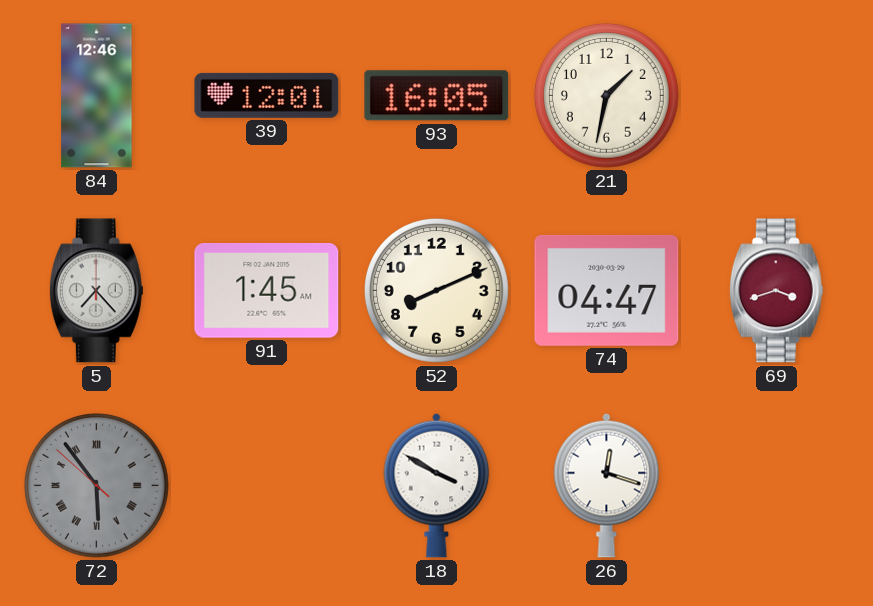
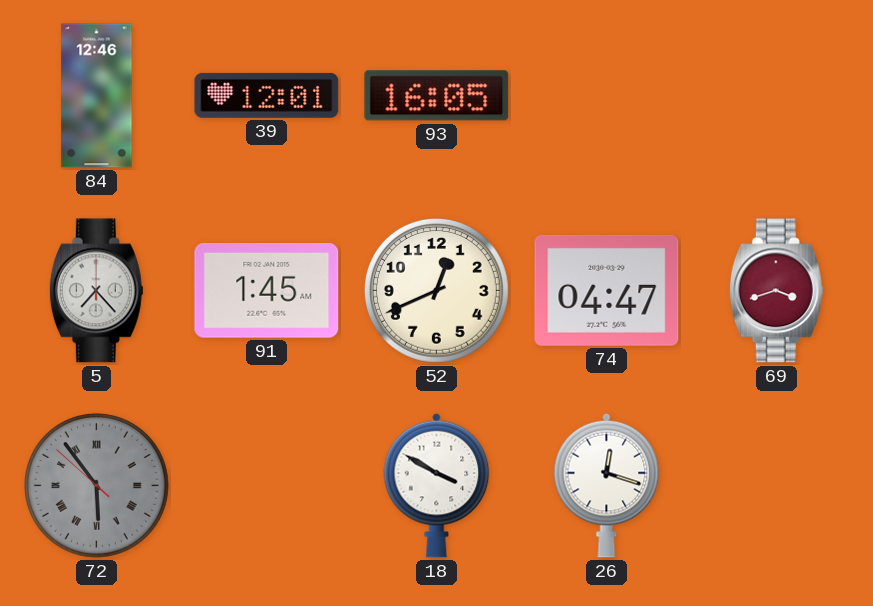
21: 1:32 -> none (606, 95)
52: 8:11 -> 12:41 (436, 290)
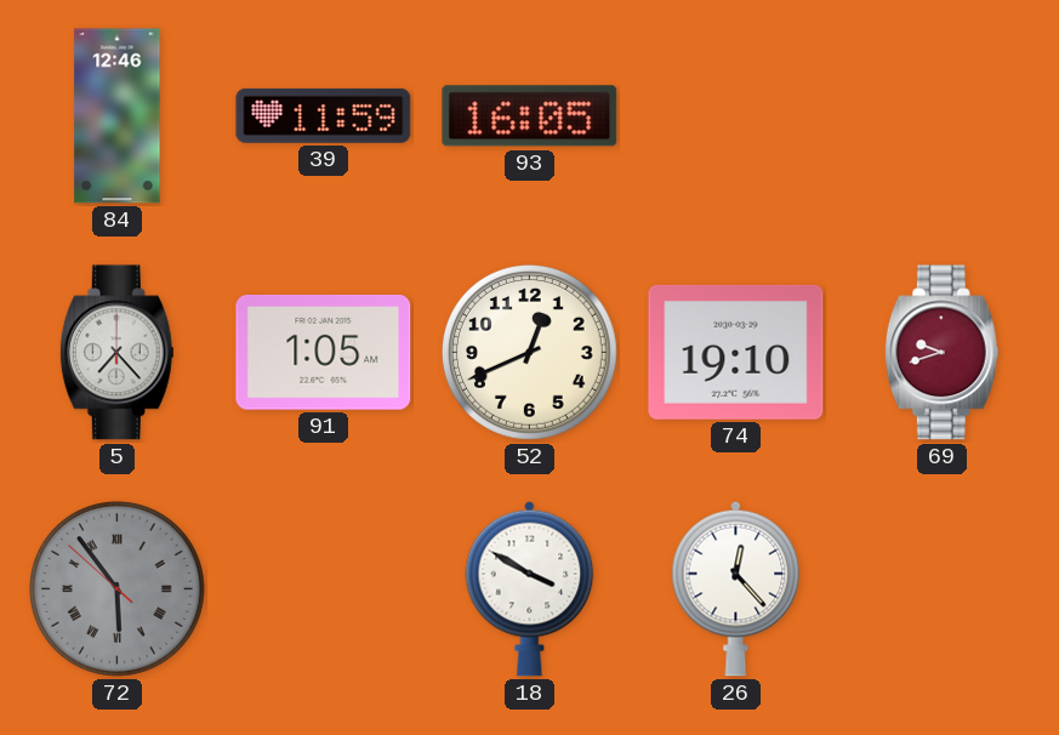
39: 12:01 -> 11:59 (324, 115)
91: 1:45 -> 1:05 (324, 353)
74: 04:47 -> 19:10 (736, 352)
69: 3:42 -> 9:42 (941, 353)
26: 12:18 -> 12:23 (736, 588)
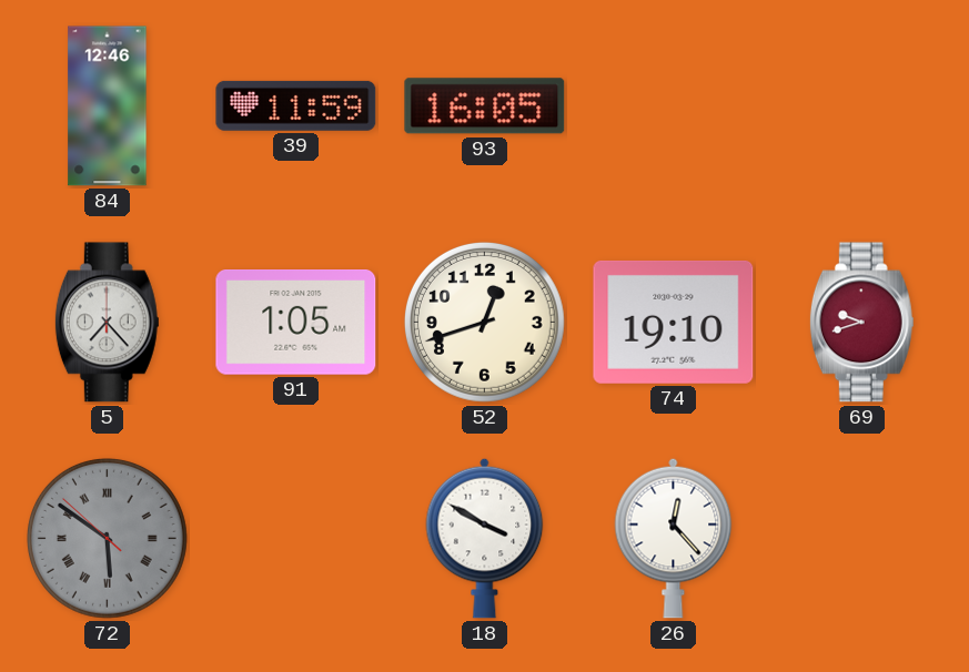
52: 12:41 -> 12:42 (484, 322)
72: 5:53 -> 5:50 (107, 538)
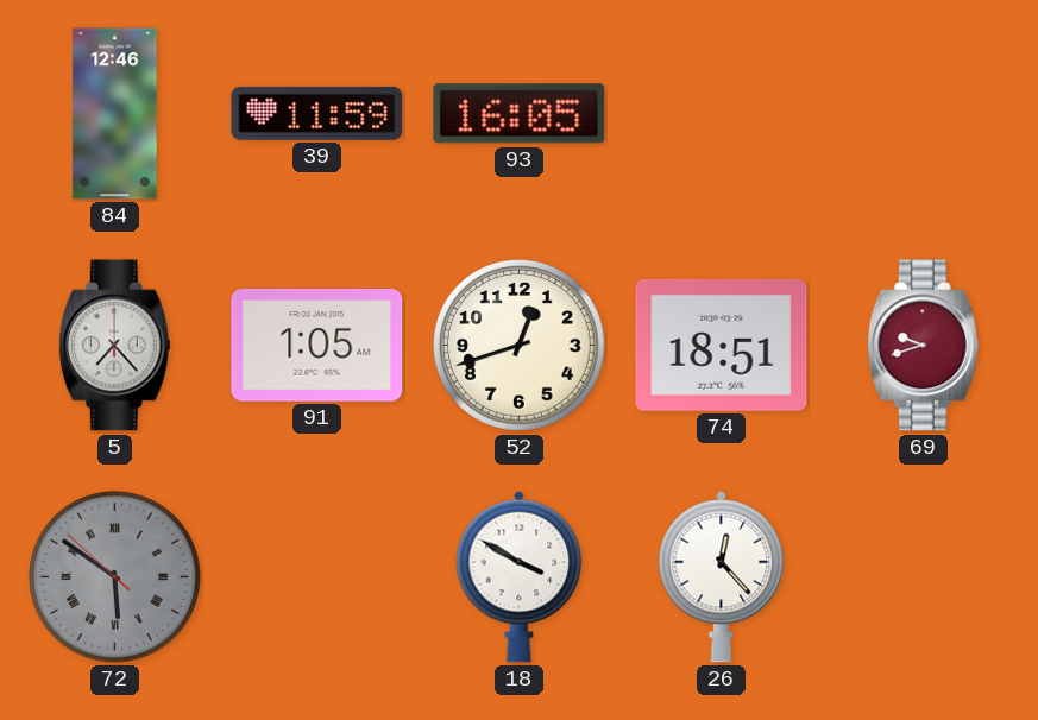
74: 19:10 -> 18:51 (722, 345)
